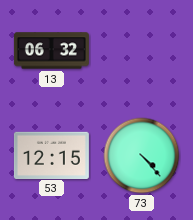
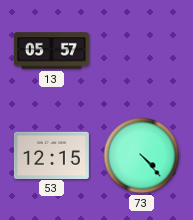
13: 06:32 -> 05:57 (51, 51)
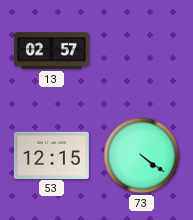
13: 05:57 -> 02:57 (51, 51)
73: 4:23 -> 4:21 (142, 156)
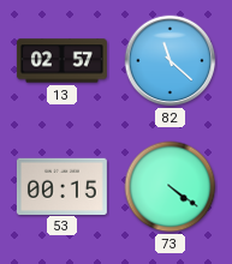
82: none -> 11:22 (171, 61)
53: 12:15 -> 00:15 (61, 186)
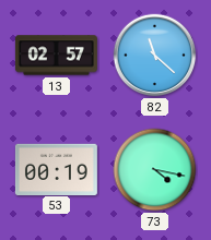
53: 00:15 -> 00:19 (56, 169)
73: 4:21 -> 4:17 (155, 170)
